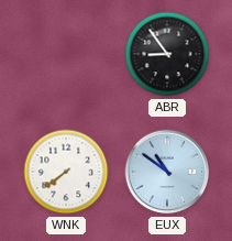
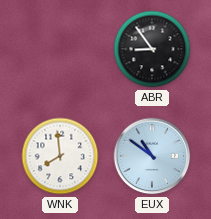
WNK: 7:39 -> 7:59 (60, 156)
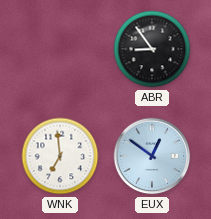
WNK: 7:59 -> 6:59 (60, 156)
EUX: 10:51 -> 12:51 (152, 156)
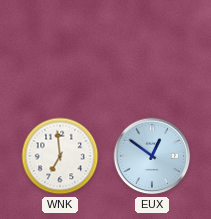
ABR: 8:54 -> none (152, 49)
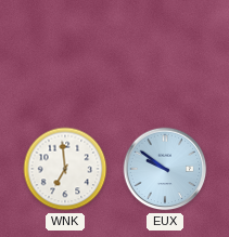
EUX: 12:51 -> 9:51 (165, 169)
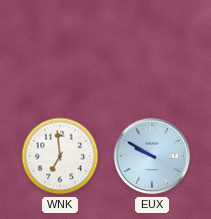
EUX: 9:51 -> 9:50 (152, 156)
